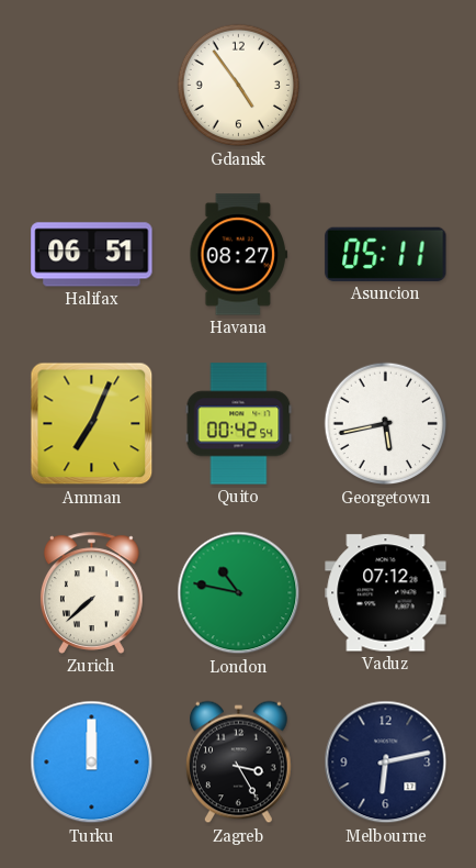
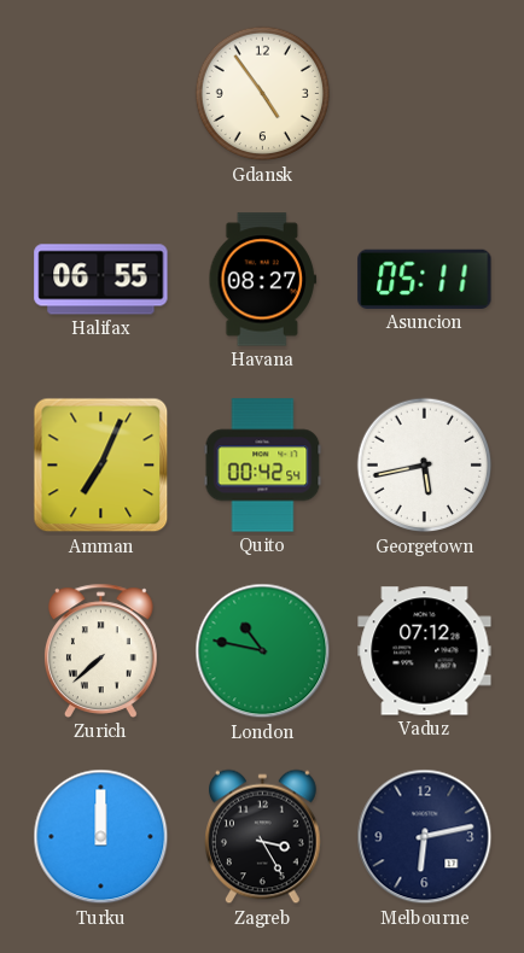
Halifax: 06:51 -> 06:55 (101, 280)
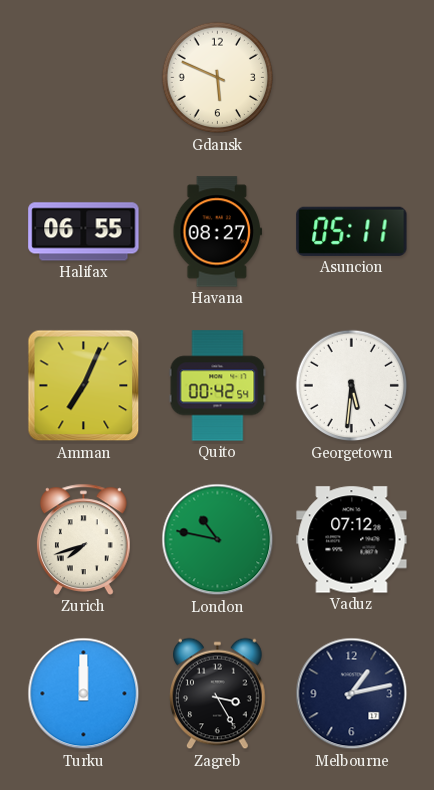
Gdansk: 4:54 -> 5:49 (218, 78)
Georgetown: 5:43 -> 5:31 (352, 386)
Zurich: 7:38 -> 7:42 (84, 539)
Melbourne: 6:13 -> 1:13 (352, 694)
